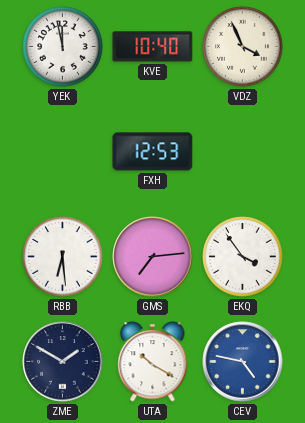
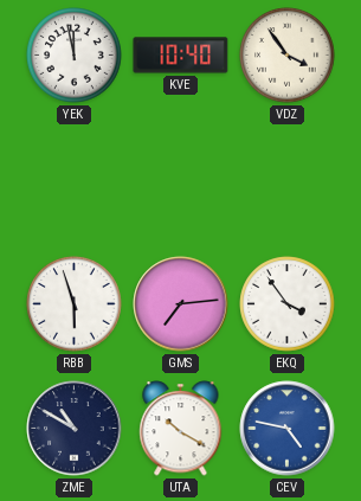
VDZ: 3:56 -> 3:54 (288, 56)
FXH: 12:53 -> none (153, 152)
RBB: 6:29 -> 5:57 (75, 304)
ZME: 1:50 -> 10:50 (75, 429)
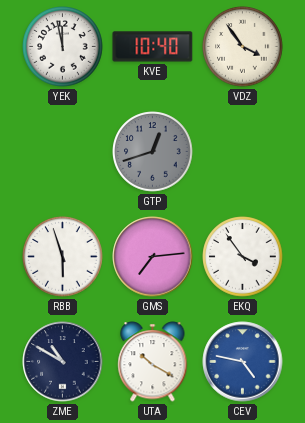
GTP: none -> 12:42 (153, 152)
